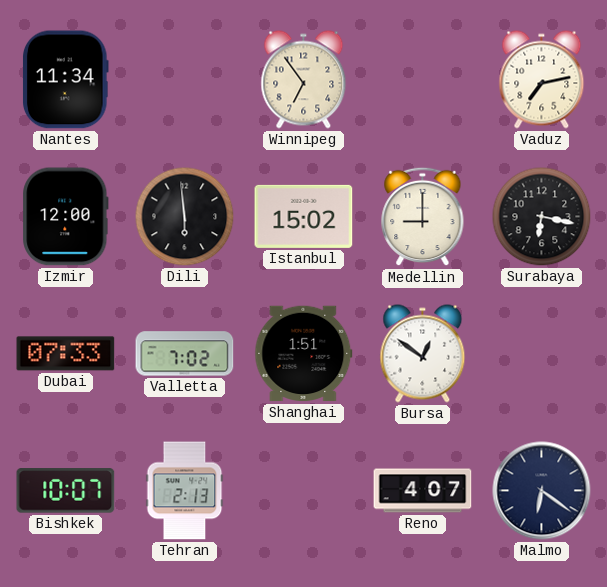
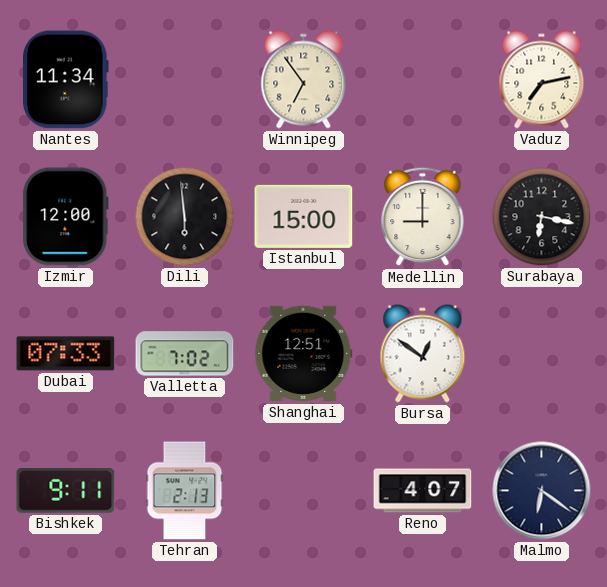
Istanbul: 15:02 -> 15:00 (304, 216)
Shanghai: 1:51 -> 12:51 (304, 354)
Bishkek: 10:07 -> 9:11 (66, 491)
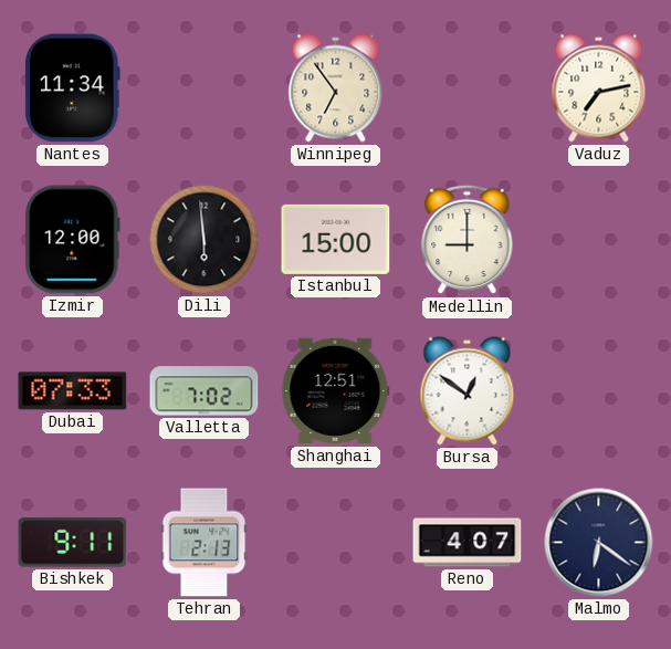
Surabaya: 6:17 -> none (542, 217)
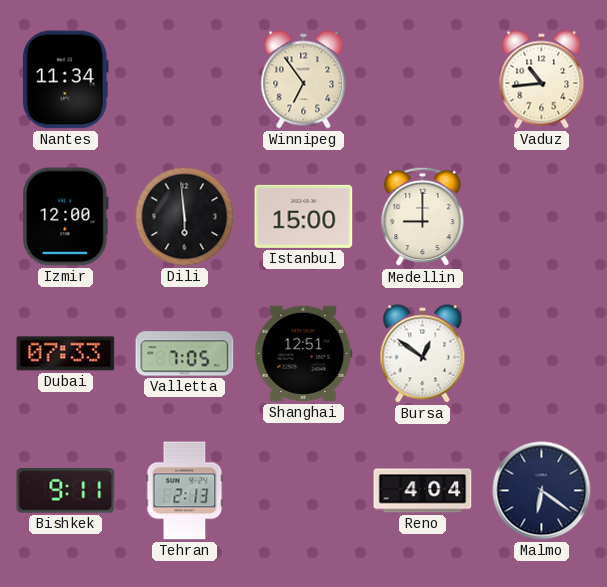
Vaduz: 7:13 -> 10:44 (542, 80)
Valletta: 7:02 -> 7:05 (185, 354)
Reno: 4:07 -> 4:04 (423, 491)
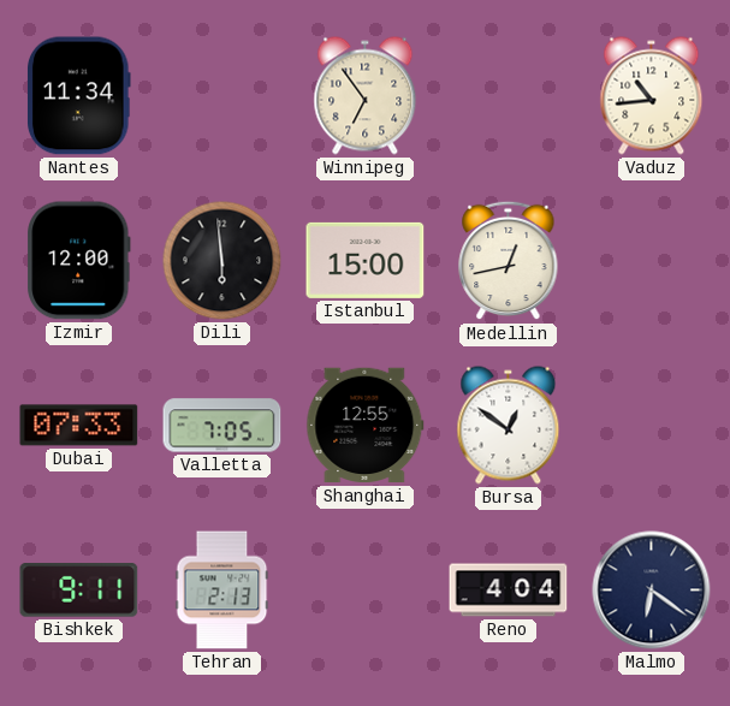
Medellin: 9:00 -> 12:43 (509, 261)
Shanghai: 12:51 -> 12:55 (366, 426)
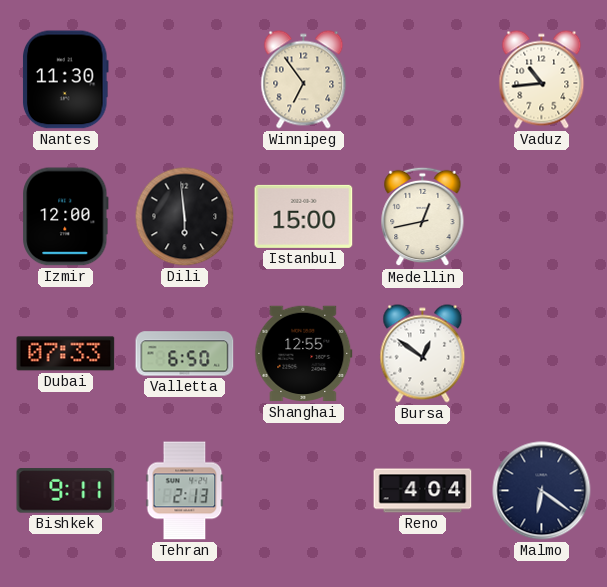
Nantes: 11:34 -> 11:30 (66, 80)
Valletta: 7:05 -> 6:50 (185, 354)
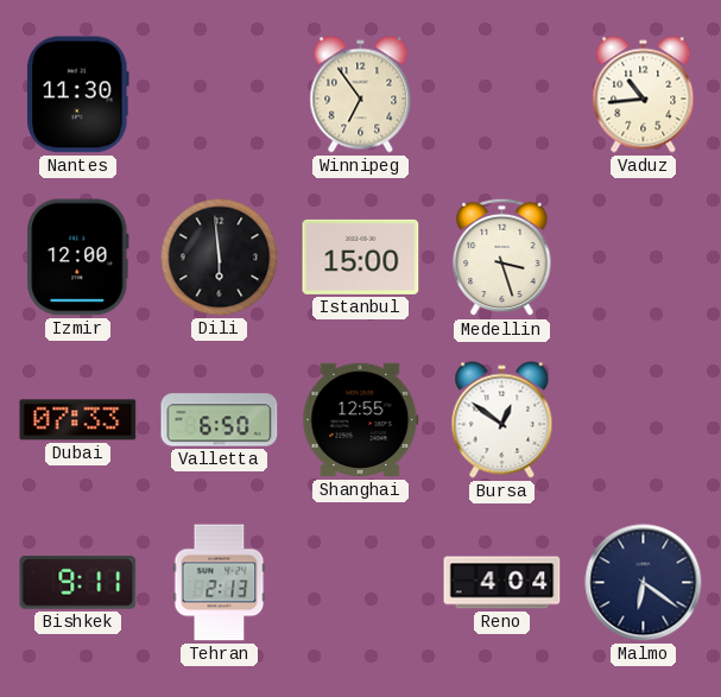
Medellin: 12:43 -> 3:27 (502, 258)
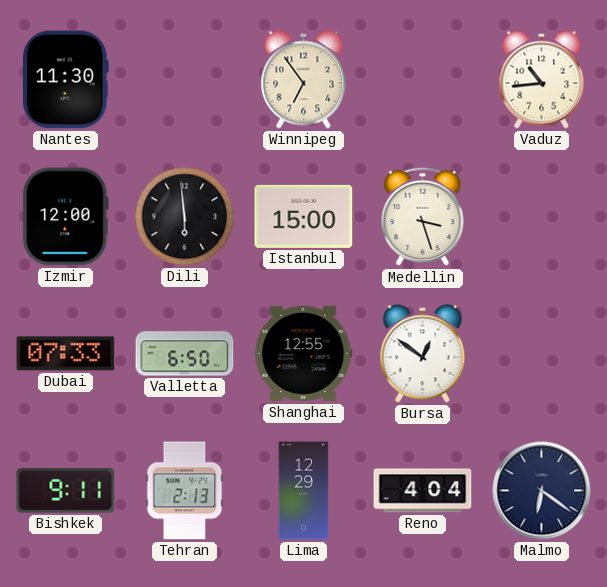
Lima: none -> 12:29 (304, 491)
